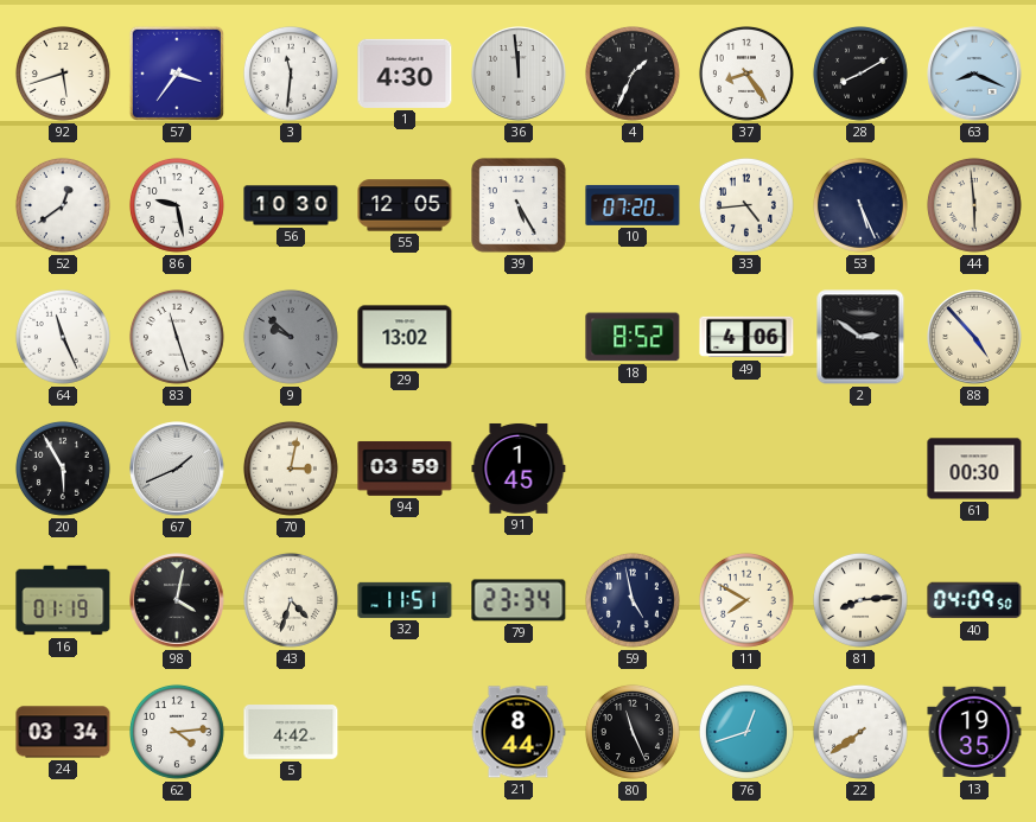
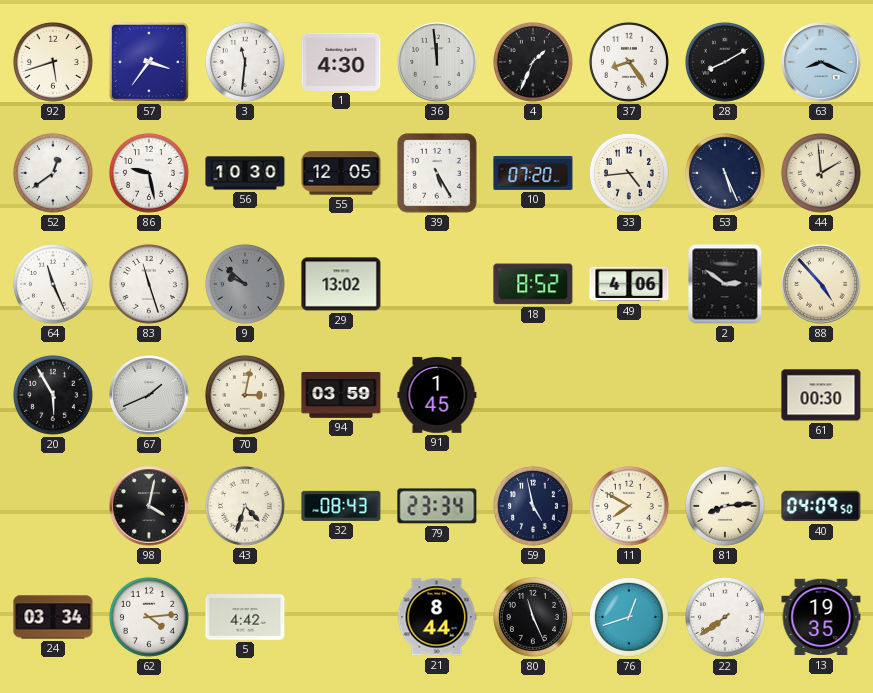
44: 5:59 -> 1:59 (821, 173)
16: 01:19 -> none (63, 600)
32: 11:51 -> 08:43 (341, 506)
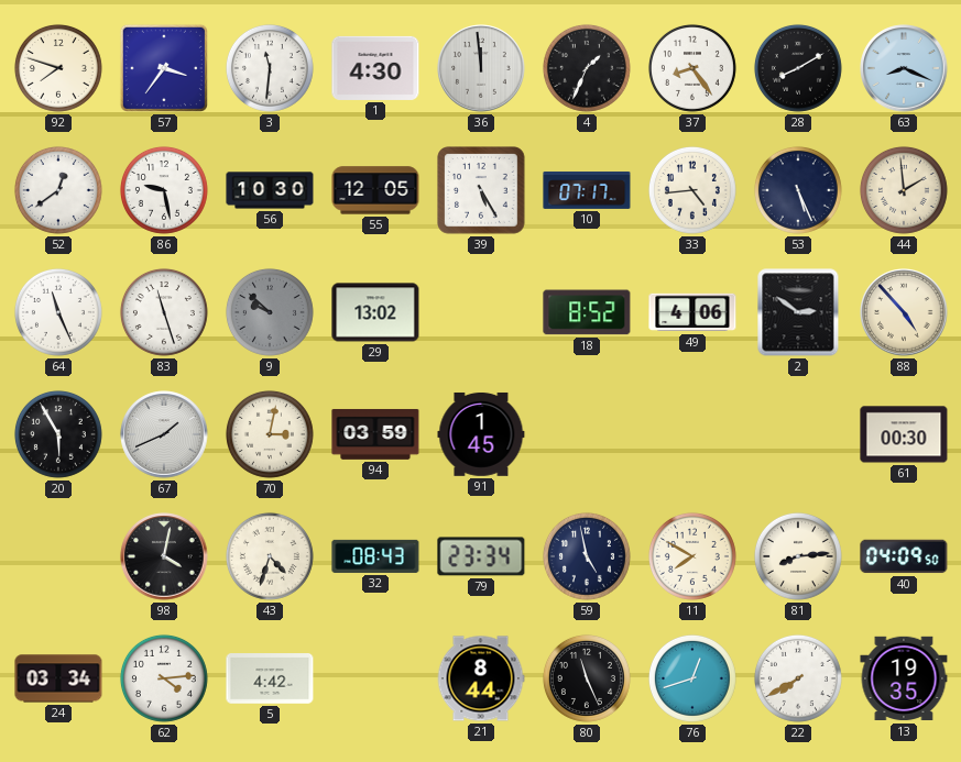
92: 5:42 -> 7:48 (58, 68)
10: 07:20 -> 07:17 (587, 190)
22: 7:39 -> 7:40 (798, 678)
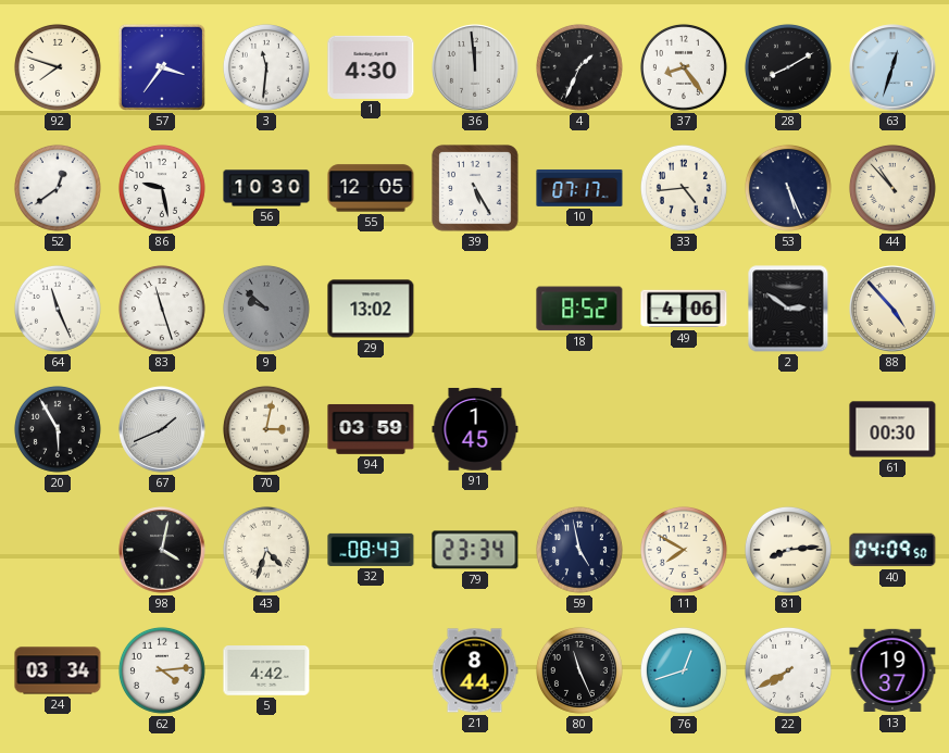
63: 8:19 -> 12:33 (892, 67)
44: 1:59 -> 10:53 (892, 188)
13: 19:35 -> 19:37 (892, 670)
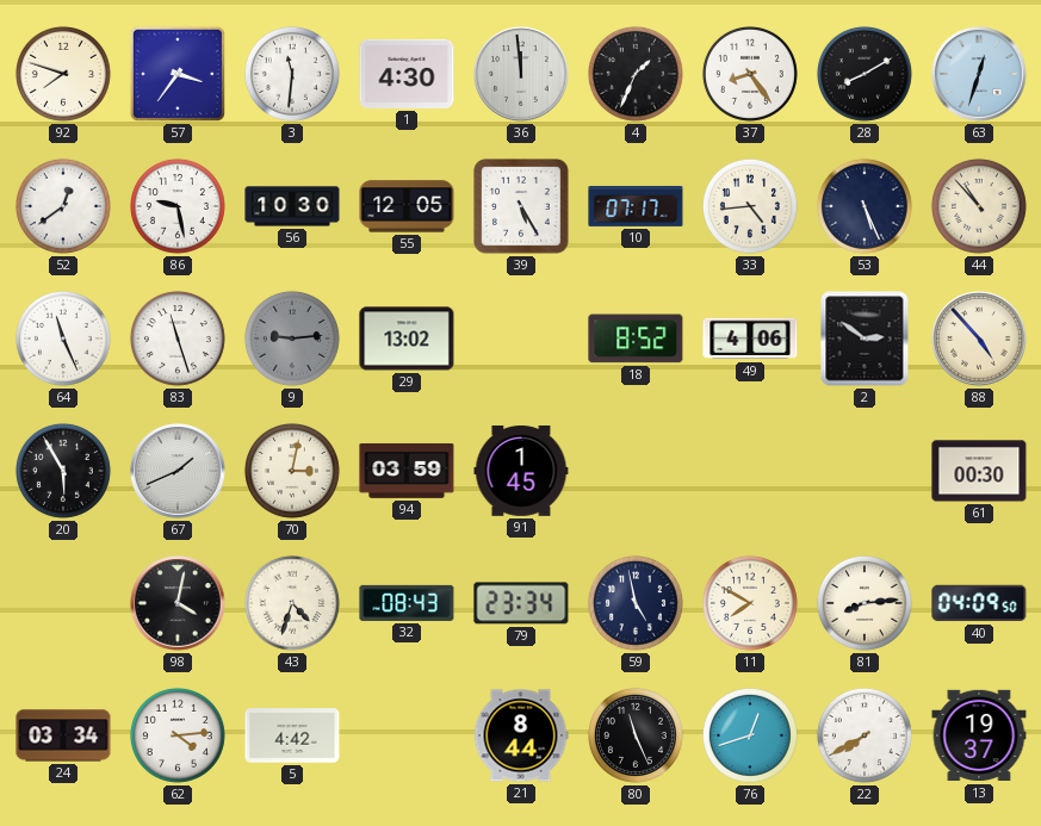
9: 9:52 -> 9:14 (292, 339)
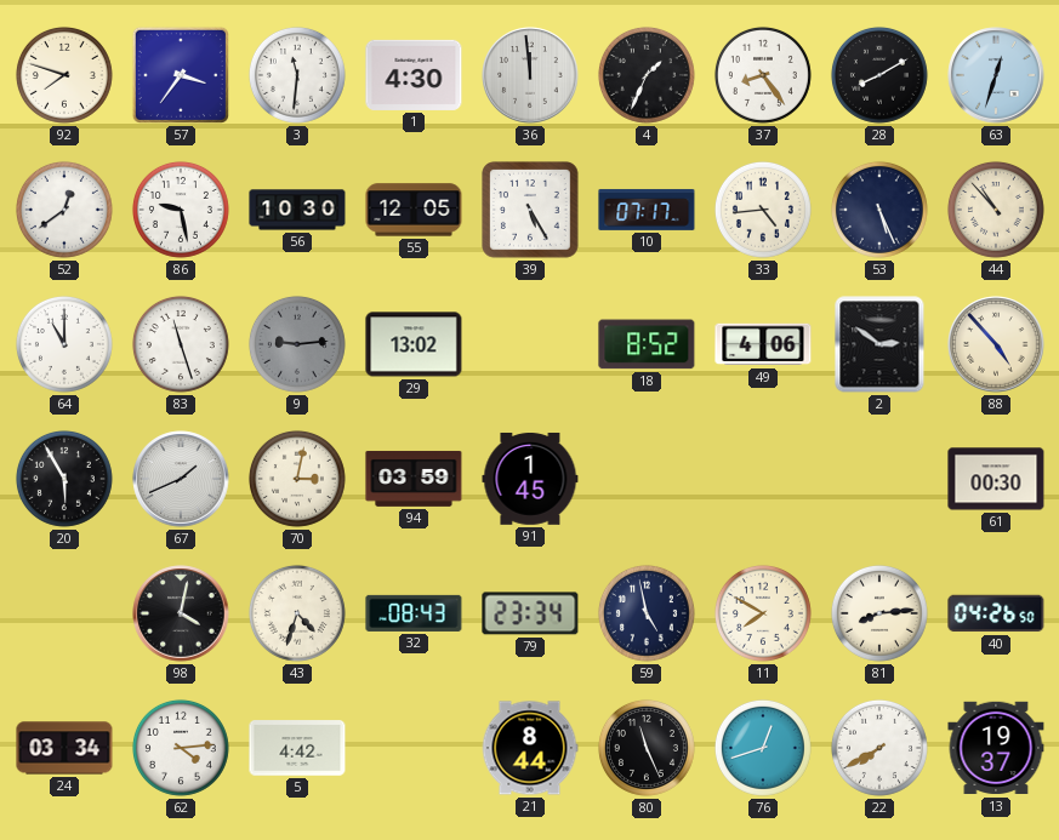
64: 11:26 -> 11:00 (64, 344)
40: 04:09 -> 04:26 (996, 613)
